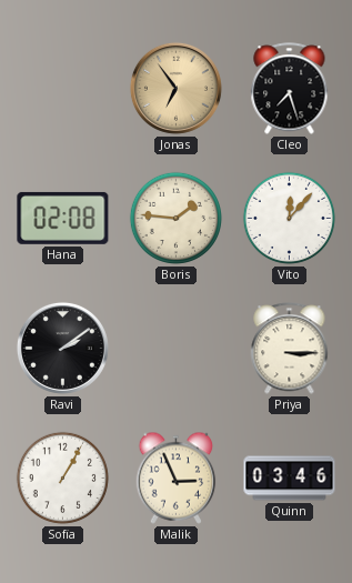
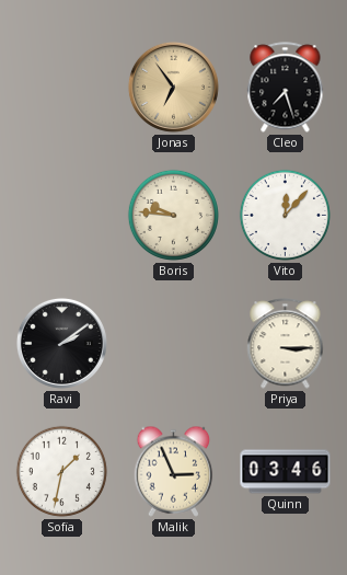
Hana: 02:08 -> none (63, 218)
Boris: 1:46 -> 9:46 (173, 215)
Sofia: 1:05 -> 1:32 (61, 471)
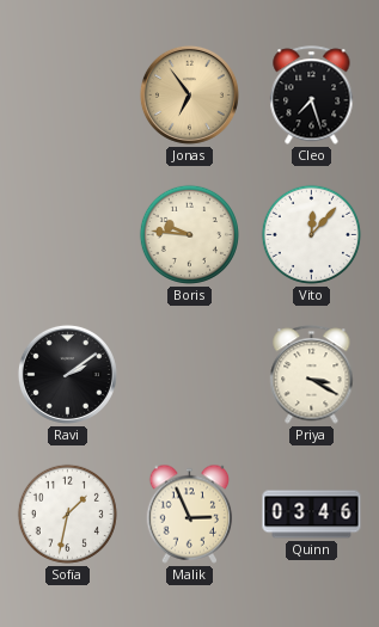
Priya: 3:15 -> 3:20 (312, 375)
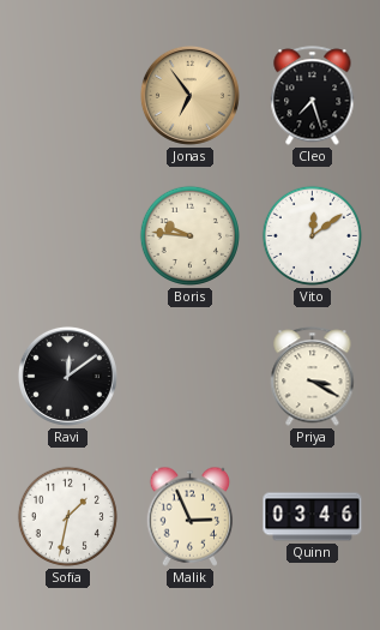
Vito: 12:07 -> 12:09 (312, 235)
Ravi: 2:09 -> 12:09 (67, 376)
